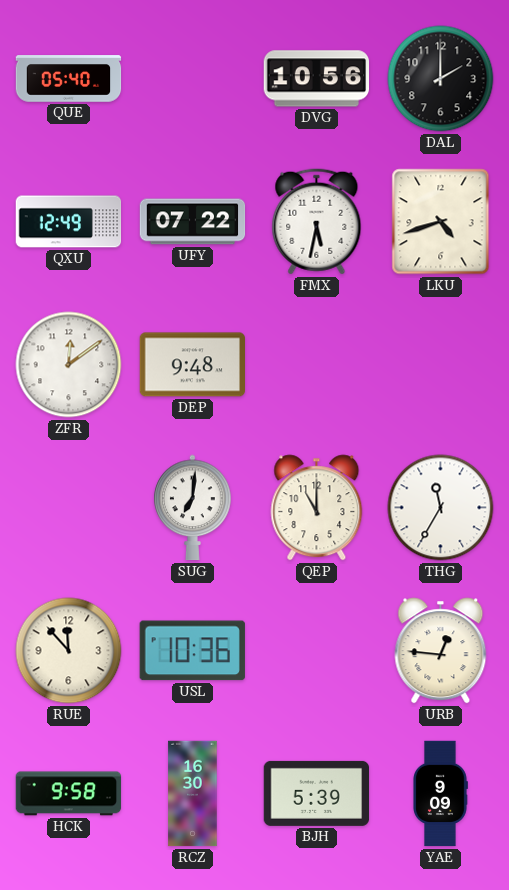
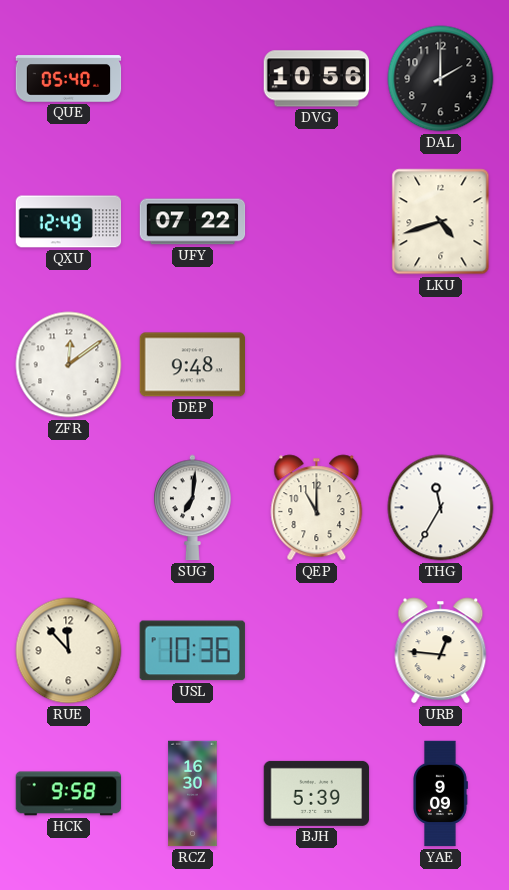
FMX: 5:32 -> none (317, 222)
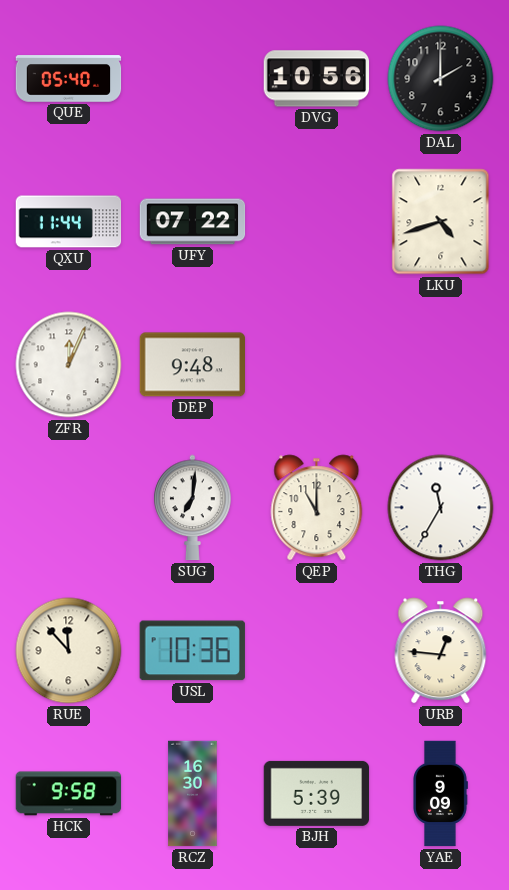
QXU: 12:49 -> 11:44 (69, 222)
ZFR: 12:09 -> 12:04 (69, 365)
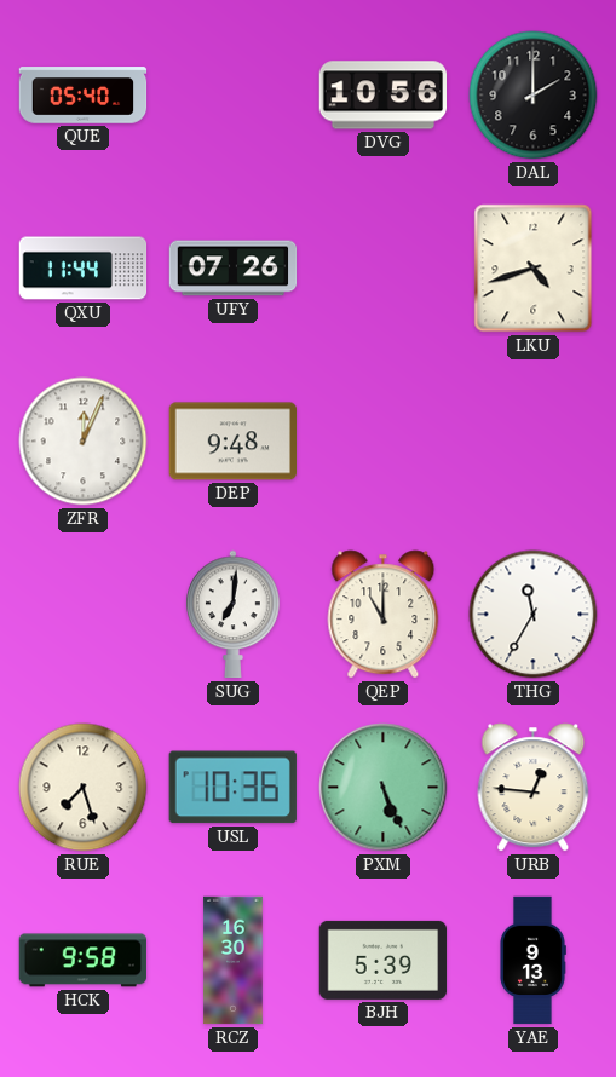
UFY: 07:22 -> 07:26 (234, 269)
RUE: 11:53 -> 7:27 (84, 788)
PXM: none -> 5:26 (384, 788)
YAE: 9:09 -> 9:13 (532, 961)
